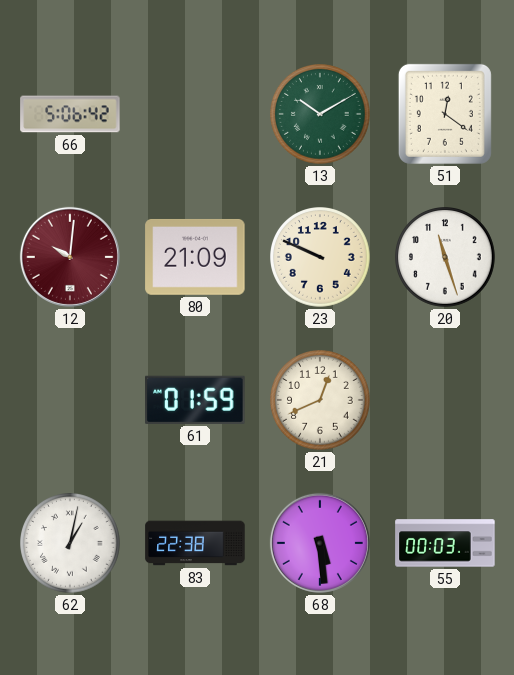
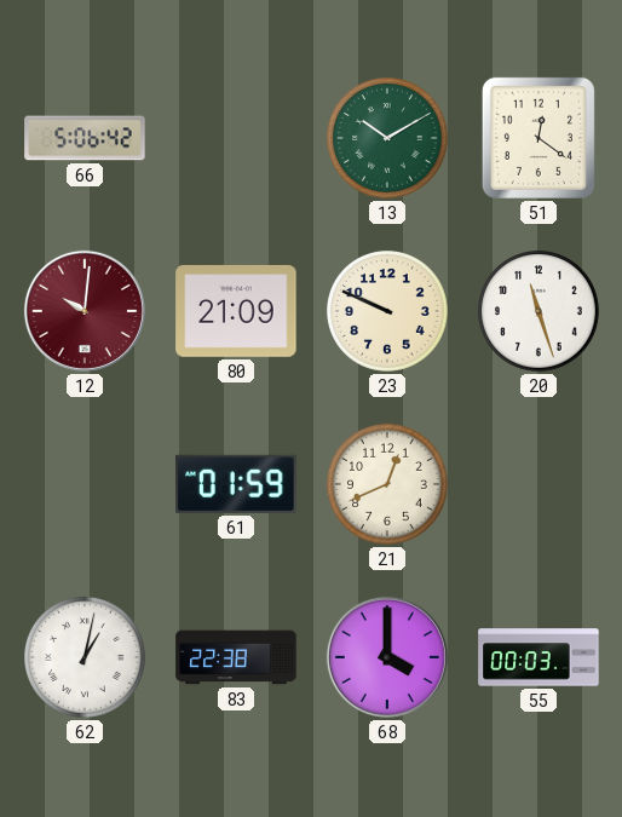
68: 5:29 -> 4:00 (387, 657)
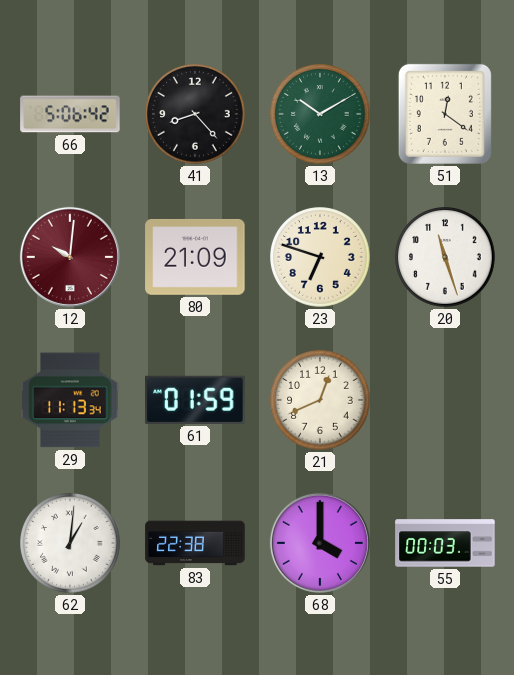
41: none -> 8:23 (196, 115)
23: 9:49 -> 6:48 (321, 258)
29: none -> 11:13 (70, 400)
62: 1:02 -> 1:01 (71, 544)
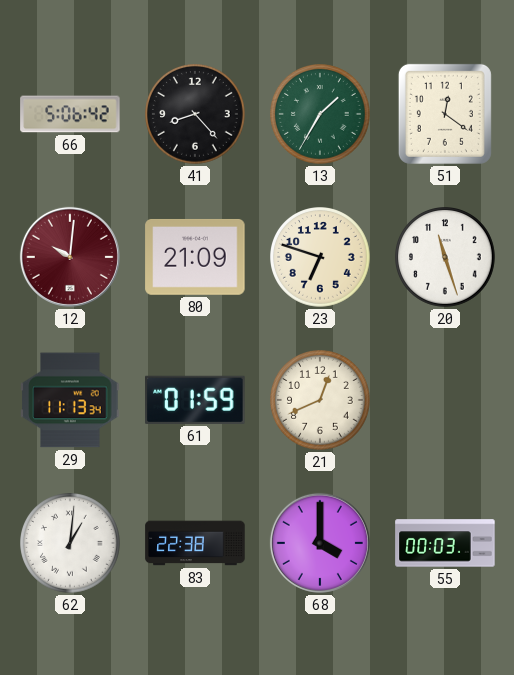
13: 10:10 -> 1:35 (321, 115)
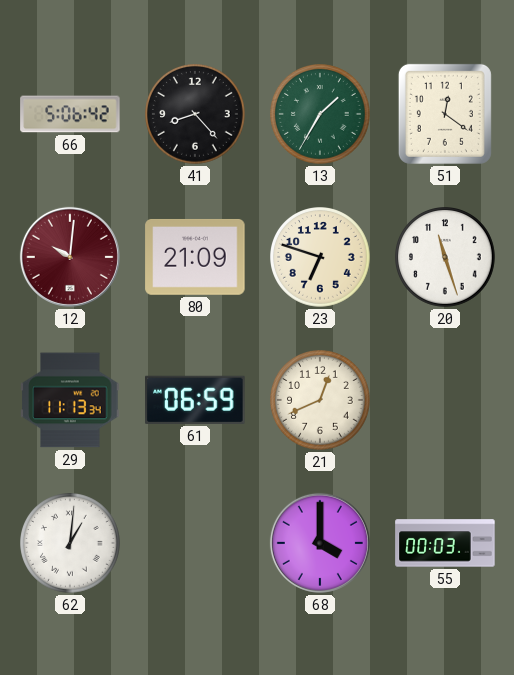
61: 01:59 -> 06:59 (195, 400)
83: 22:38 -> none (195, 543)
